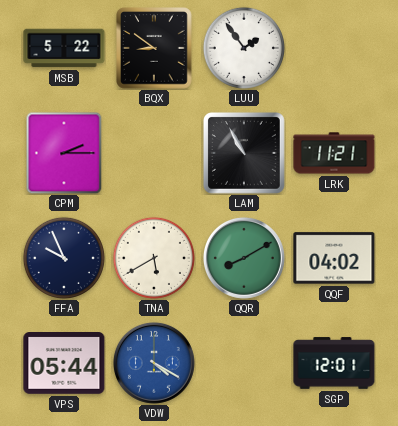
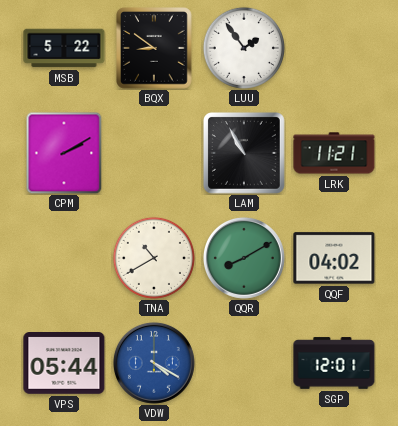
CPM: 2:15 -> 2:10 (64, 153)
FFA: 9:56 -> none (64, 258)
TNA: 5:40 -> 10:40 (154, 258)
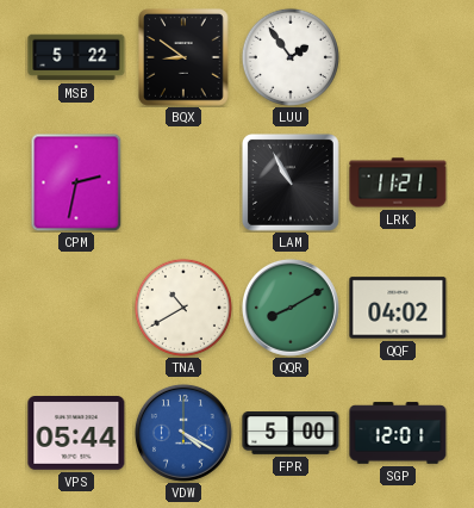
CPM: 2:10 -> 2:32 (76, 182)
FPR: none -> 5:00 (291, 434)
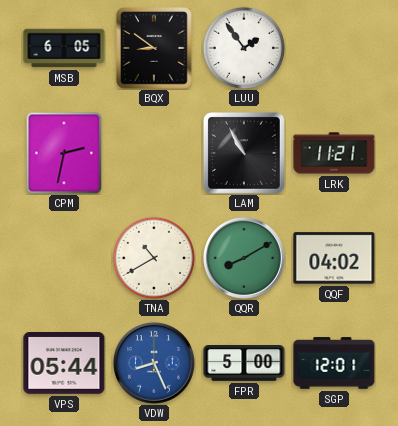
MSB: 5:22 -> 6:05 (64, 48)
VDW: 4:20 -> 8:26 (154, 363)
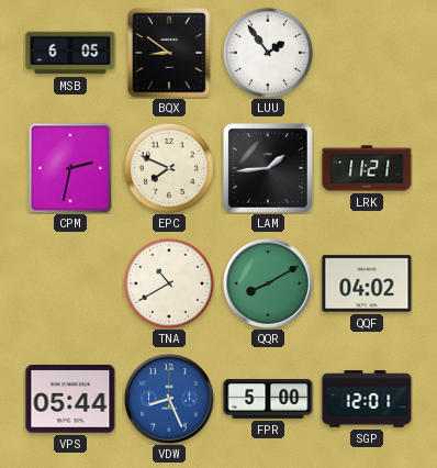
EPC: none -> 7:49 (169, 168)
LAM: 10:55 -> 1:44 (268, 168)
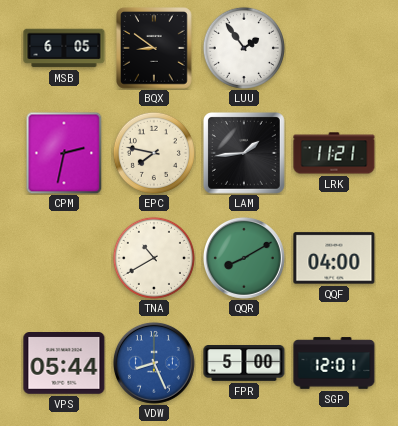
EPC: 7:49 -> 7:47 (154, 153)
QQF: 04:02 -> 04:00 (334, 258)
